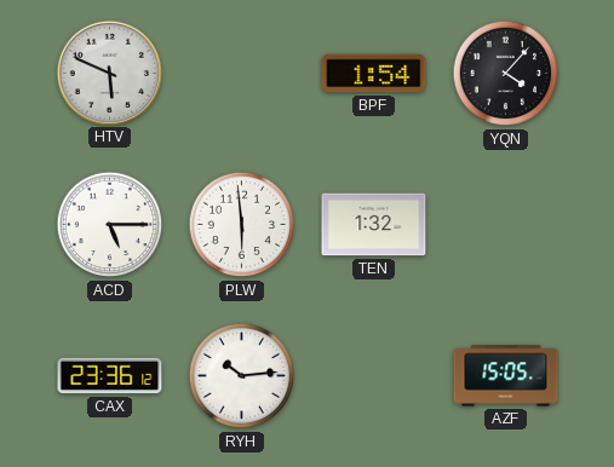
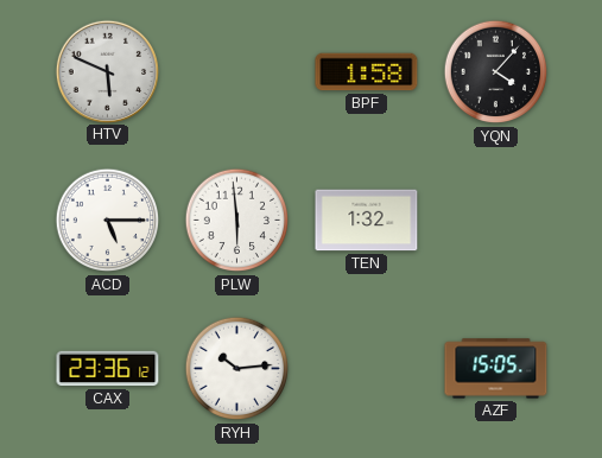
BPF: 1:54 -> 1:58 (367, 72)
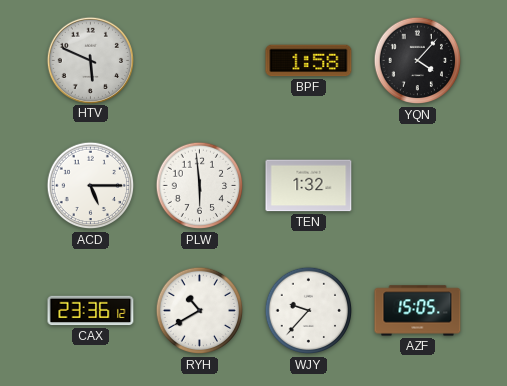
RYH: 10:14 -> 10:40 (200, 311)
WJY: none -> 9:37 (309, 311)
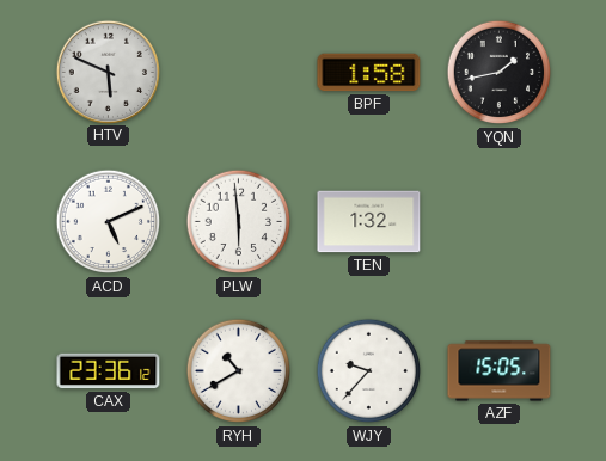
YQN: 4:07 -> 1:43 (500, 73)
ACD: 5:15 -> 5:11 (109, 222)
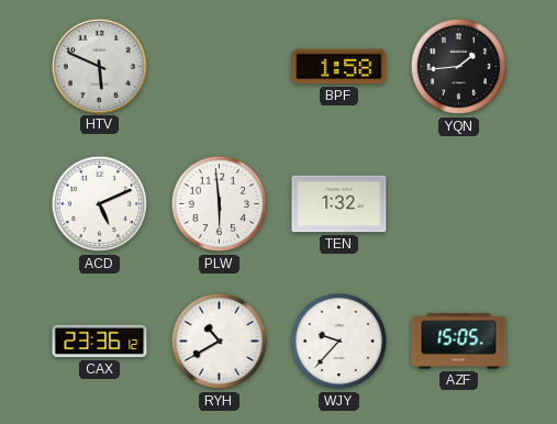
YQN: 1:43 -> 1:44 (459, 67)
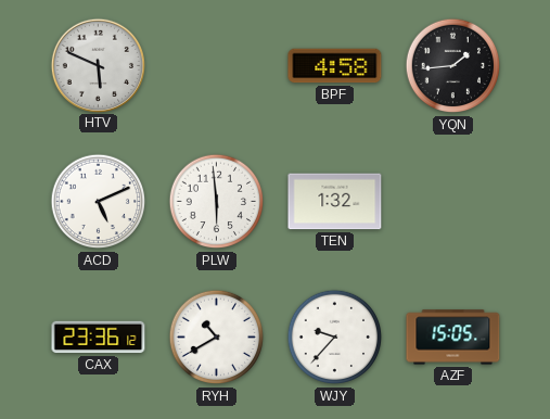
BPF: 1:58 -> 4:58 (335, 66)
